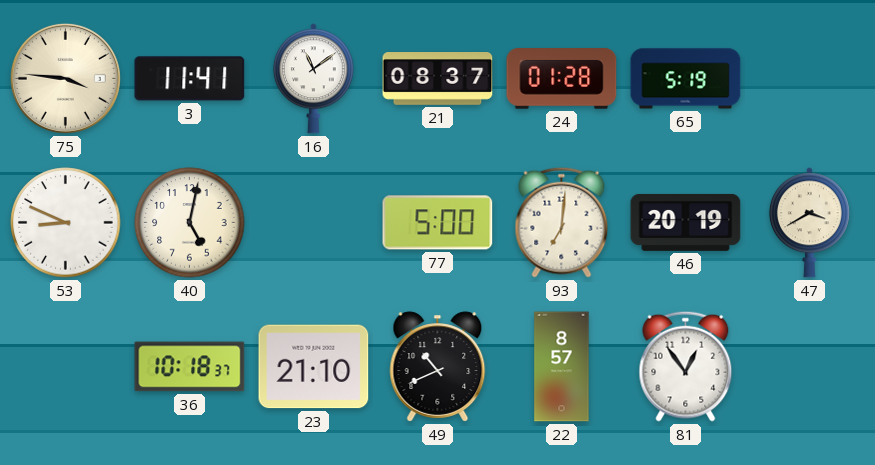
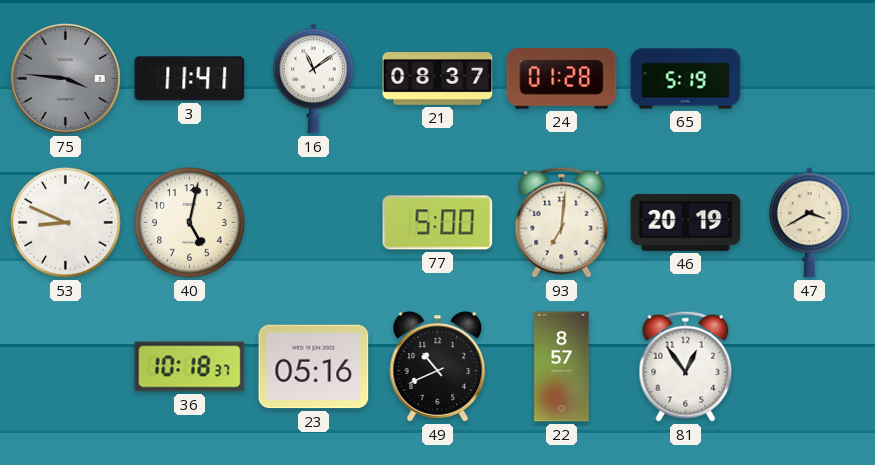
75 dial: cream -> grey (65, 78)
23: 21:10 -> 05:16 (314, 367)
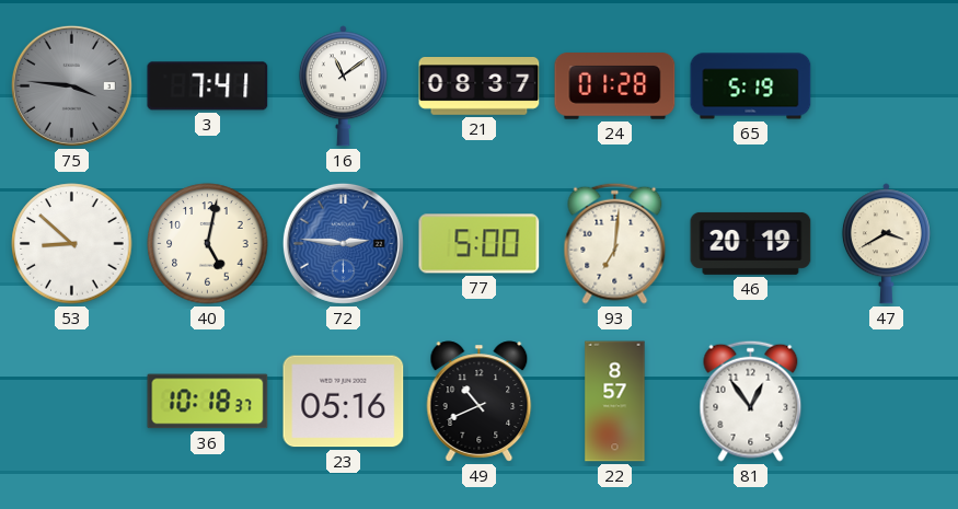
3: 11:41 -> 7:41 (208, 86)
53: 8:49 -> 8:52 (72, 244)
72: none -> 2:46 (343, 243)
